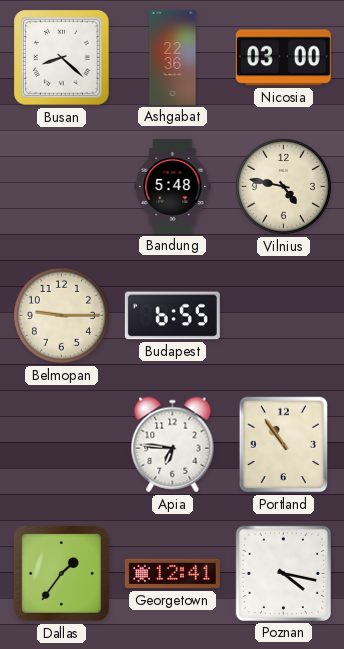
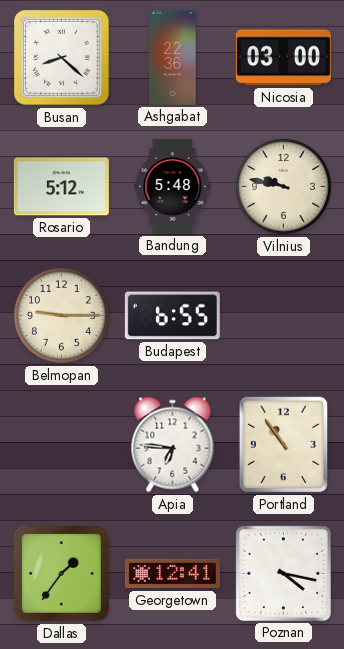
Rosario: none -> 5:12 (61, 187)
Vilnius: 4:47 -> 9:47 (283, 186)
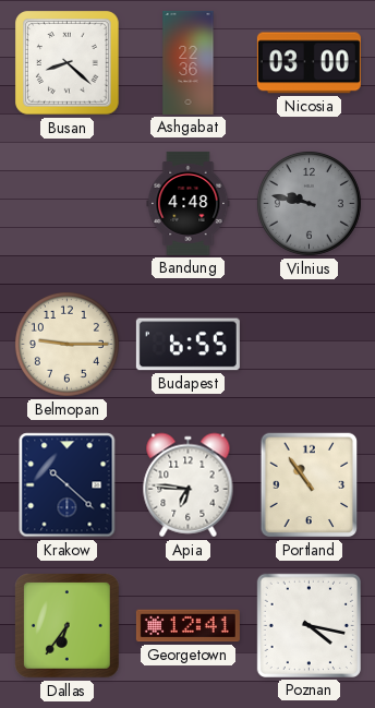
Rosario: 5:12 -> none (61, 187)
Bandung: 5:48 -> 4:48 (189, 203)
Vilnius dial: cream -> grey (309, 203)
Krakow: none -> 10:22 (68, 485)
Dallas: 1:36 -> 6:36 (68, 626)
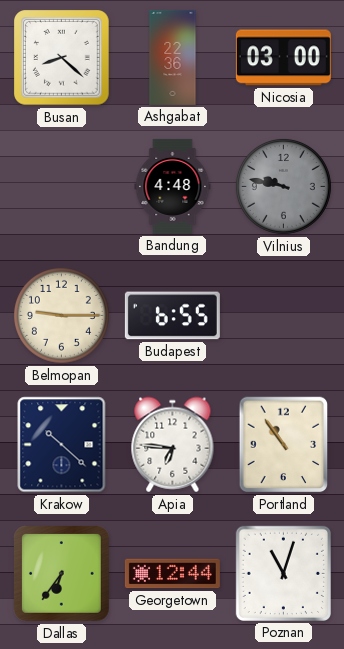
Georgetown: 12:41 -> 12:44 (172, 574)
Poznan: 4:17 -> 11:03 (283, 573)
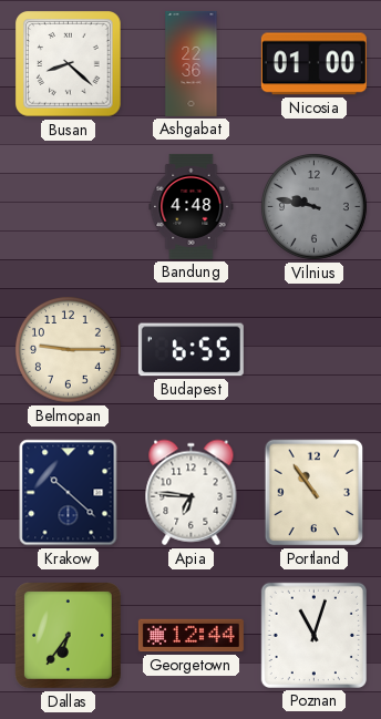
Nicosia: 03:00 -> 01:00 (313, 64)
